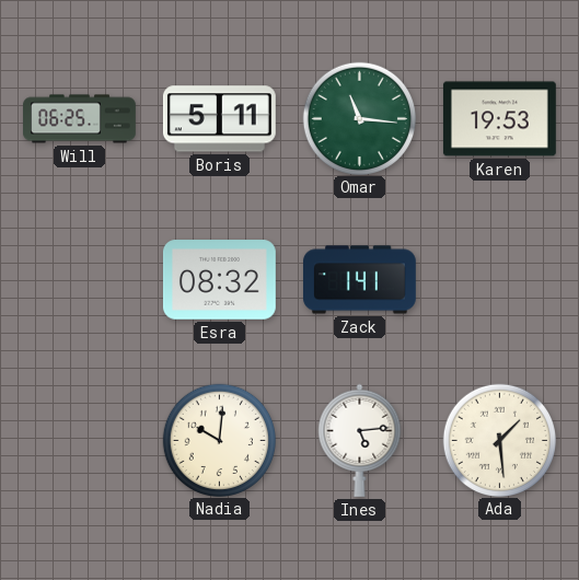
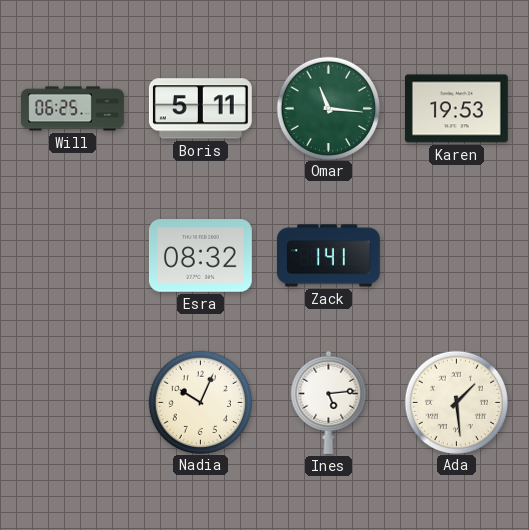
Nadia: 10:01 -> 10:04 (200, 402)
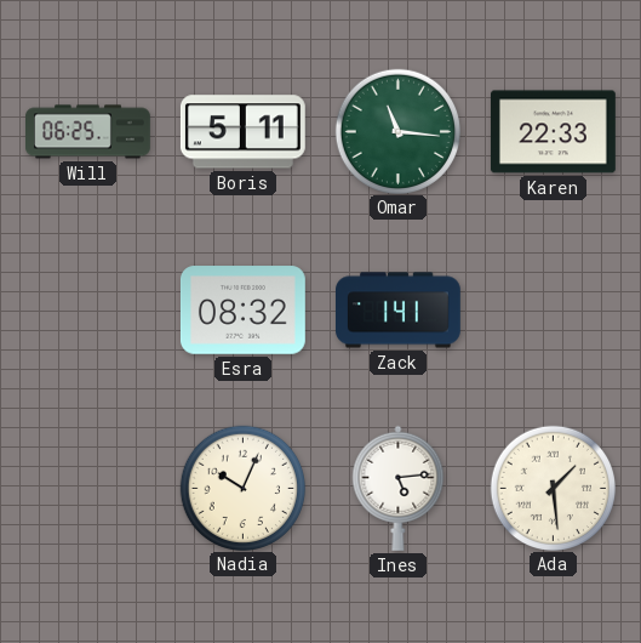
Karen: 19:53 -> 22:33 (553, 132)
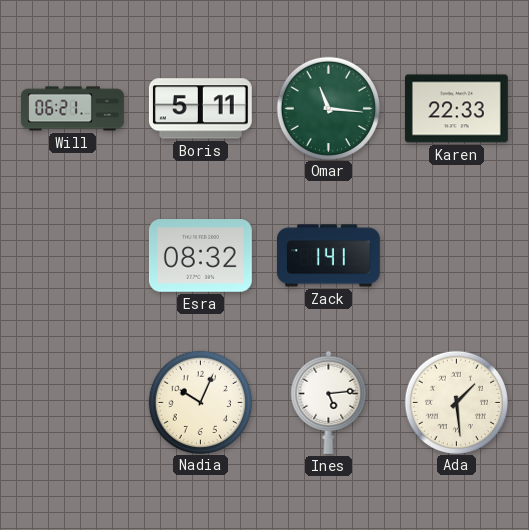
Will: 06:25 -> 06:21 (73, 109)
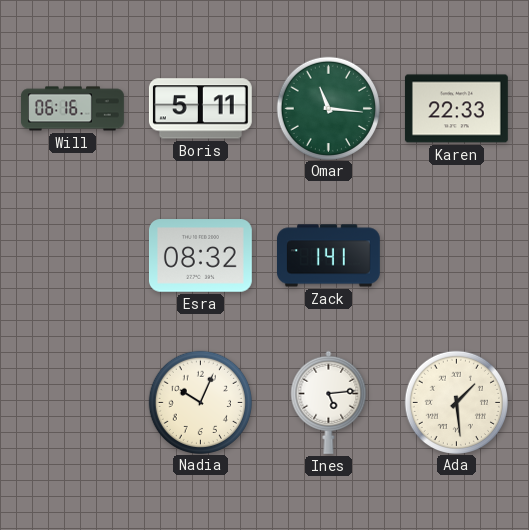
Will: 06:21 -> 06:16 (73, 109)
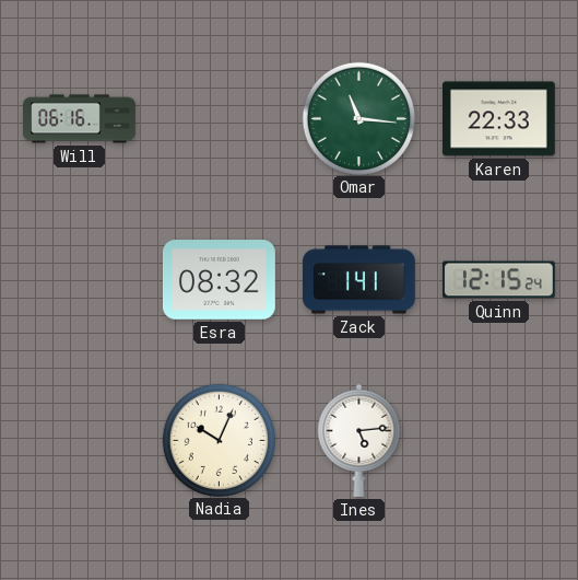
Boris: 5:11 -> none (200, 109)
Quinn: none -> 12:15 (498, 280)
Ada: 1:29 -> none (456, 402)
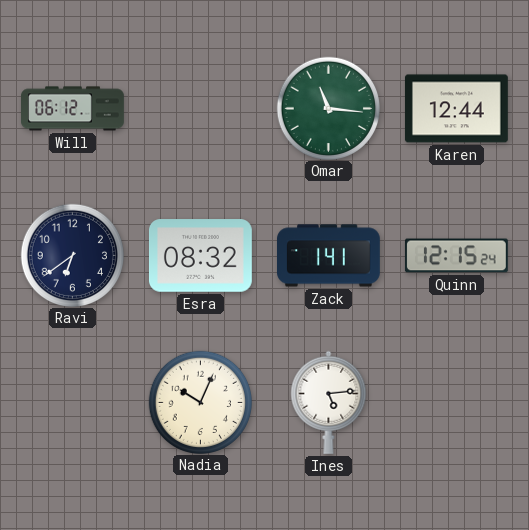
Will: 06:16 -> 06:12 (73, 109)
Karen: 22:33 -> 12:44 (456, 109)
Ravi: none -> 6:39 (72, 255)
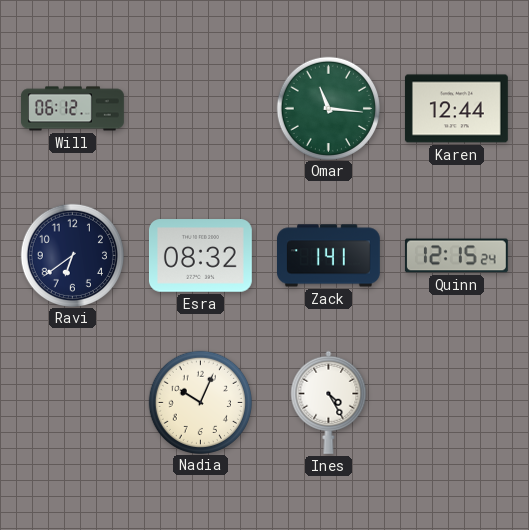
Ines: 5:14 -> 4:25 (329, 402)
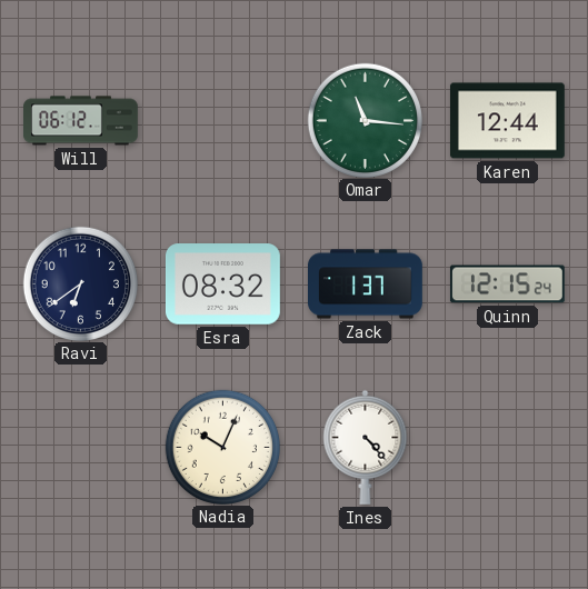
Zack: 1:41 -> 1:37 (366, 284)
Ines: 4:25 -> 4:23 (366, 447)
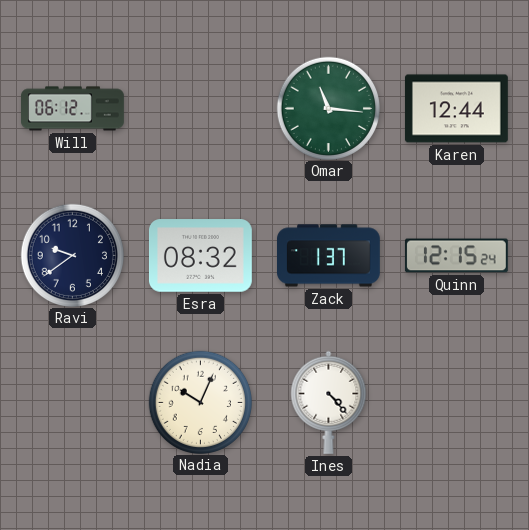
Ravi: 6:39 -> 9:39 (72, 255)
